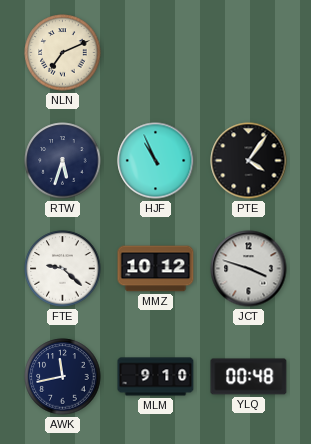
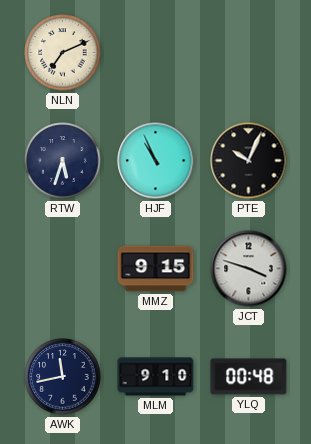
PTE: 4:06 -> 10:04 (249, 161)
FTE: 9:22 -> none (63, 269)
MMZ: 10:12 -> 9:15 (156, 269)
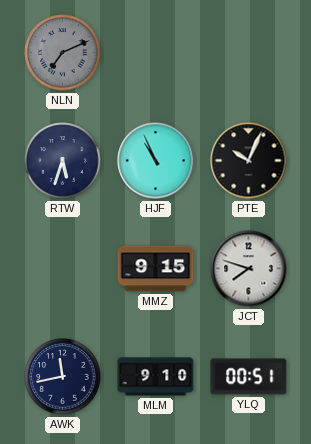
NLN dial: cream -> grey (63, 53)
JCT: 3:48 -> 7:48 (249, 269)
YLQ: 00:48 -> 00:51 (249, 377)
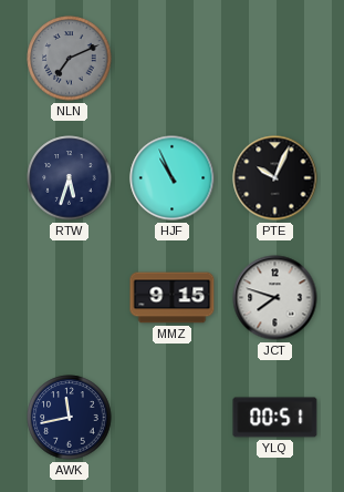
MLM: 9:10 -> none (156, 377)
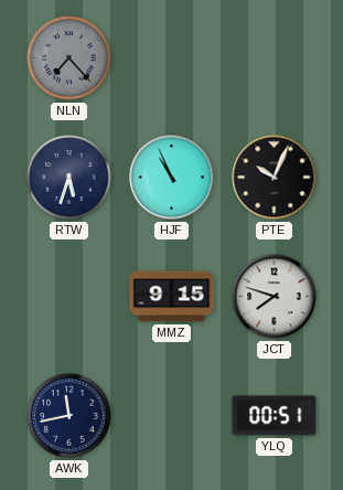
NLN: 7:11 -> 7:23 (69, 58)
